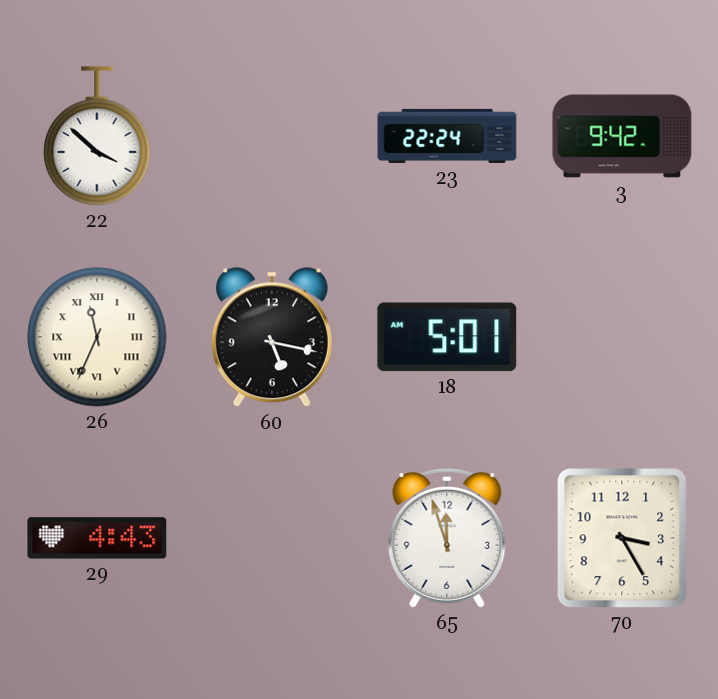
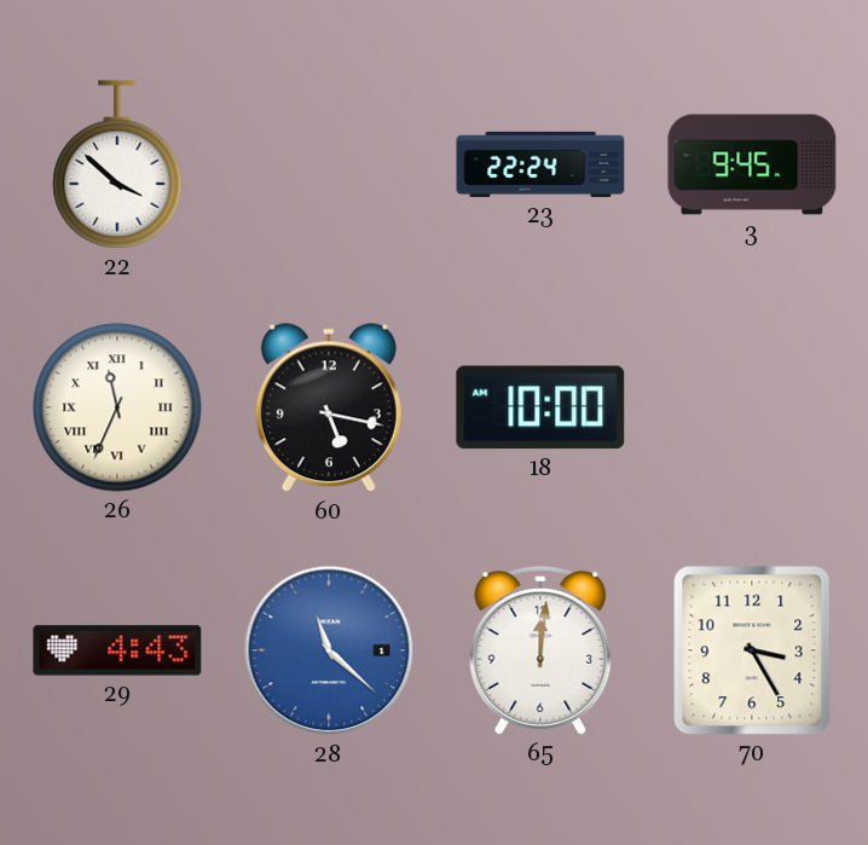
3: 9:42 -> 9:45 (752, 164)
18: 5:01 -> 10:00 (540, 407)
28: none -> 11:22 (329, 650)
65: 11:57 -> 12:01 (540, 650)
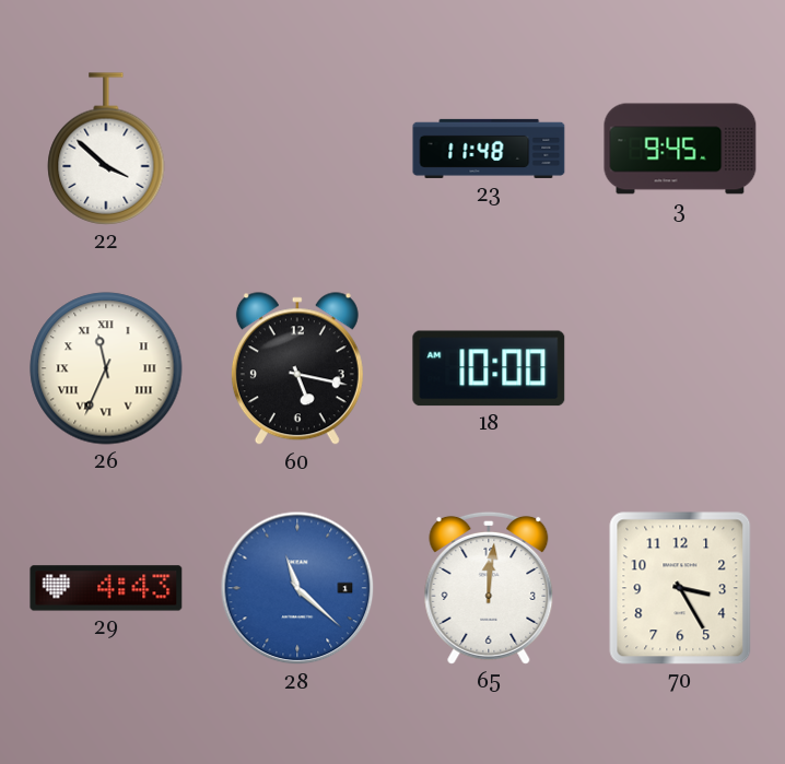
23: 22:24 -> 11:48 (489, 149)
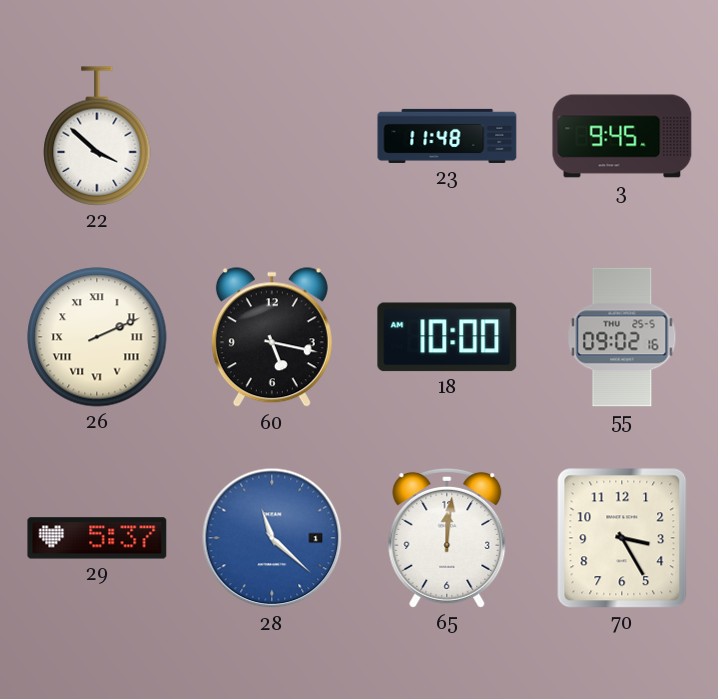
26: 11:34 -> 2:11 (97, 337)
55: none -> 09:02 (622, 337)
29: 4:43 -> 5:37 (97, 538)
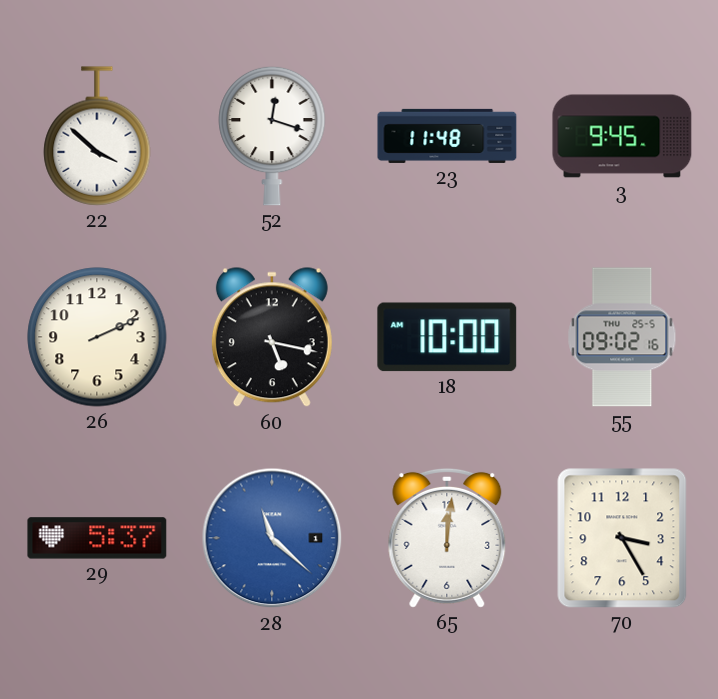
52: none -> 12:18 (272, 136)
26 numerals: Roman -> Arabic (97, 337)
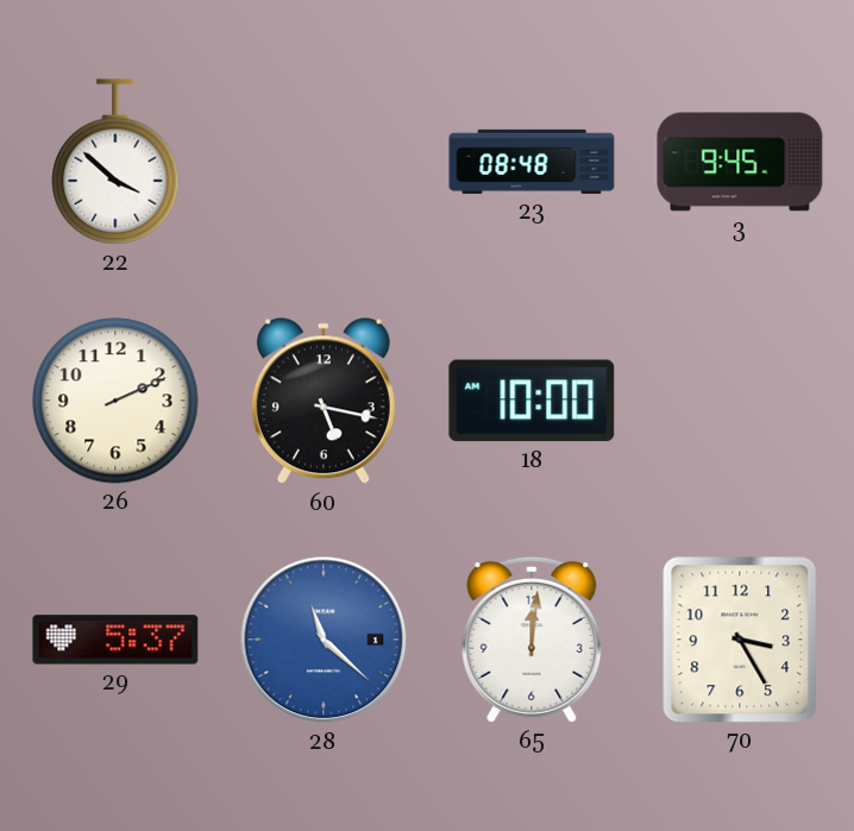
52: 12:18 -> none (272, 136)
23: 11:48 -> 08:48 (532, 162)
55: 09:02 -> none (622, 337)
